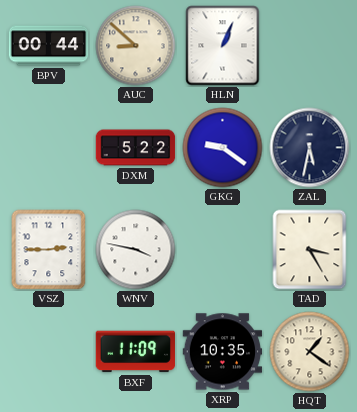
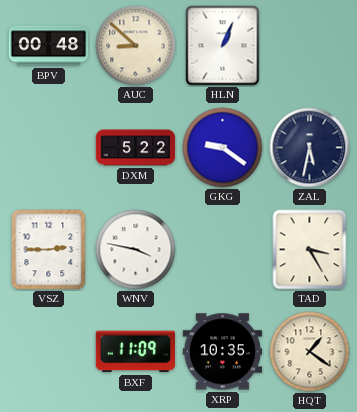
BPV: 00:44 -> 00:48 (49, 46)
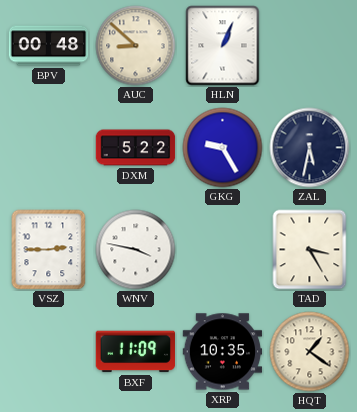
GKG: 9:21 -> 9:25 (223, 148)
